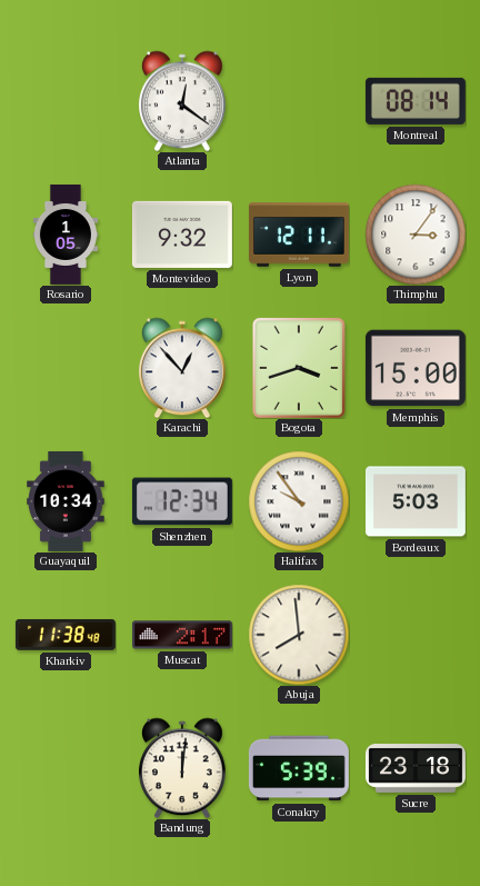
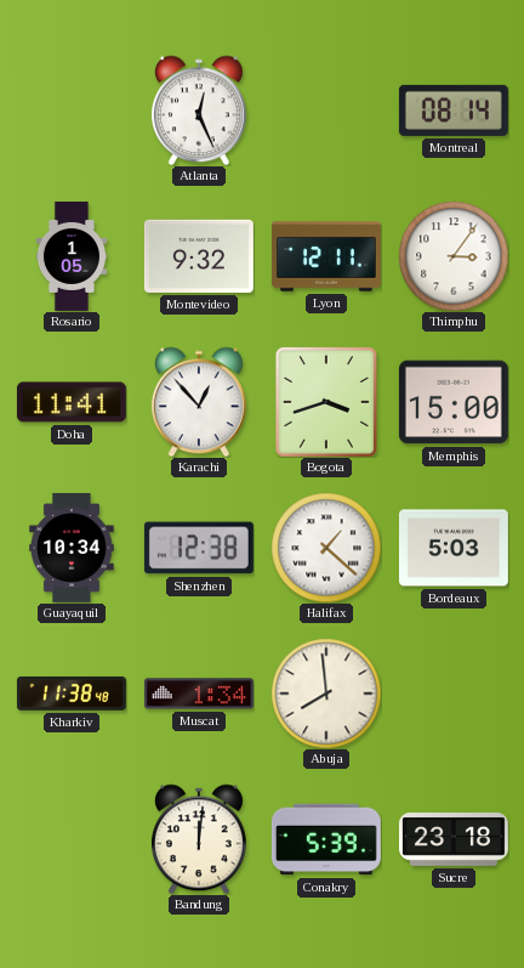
Atlanta: 12:21 -> 12:26 (199, 111)
Doha: none -> 11:41 (72, 402)
Shenzhen: 12:34 -> 12:38 (199, 548)
Halifax: 9:54 -> 1:22 (326, 548)
Muscat: 2:17 -> 1:34 (199, 694)
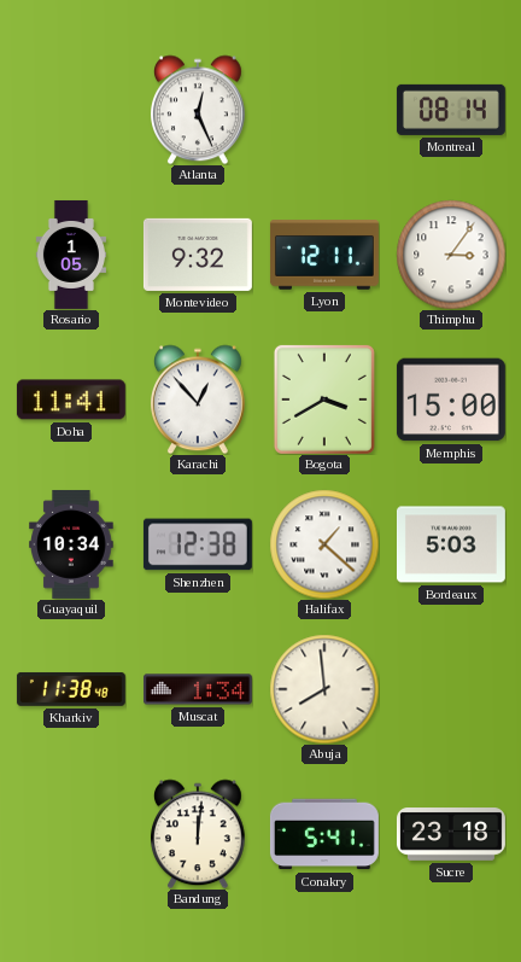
Bogota: 3:42 -> 3:40 (324, 400)
Conakry: 5:39 -> 5:41 (324, 834)
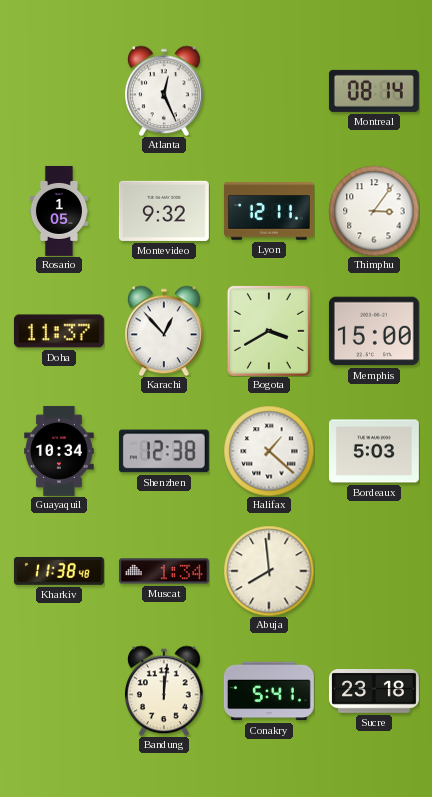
Doha: 11:41 -> 11:37 (59, 331)
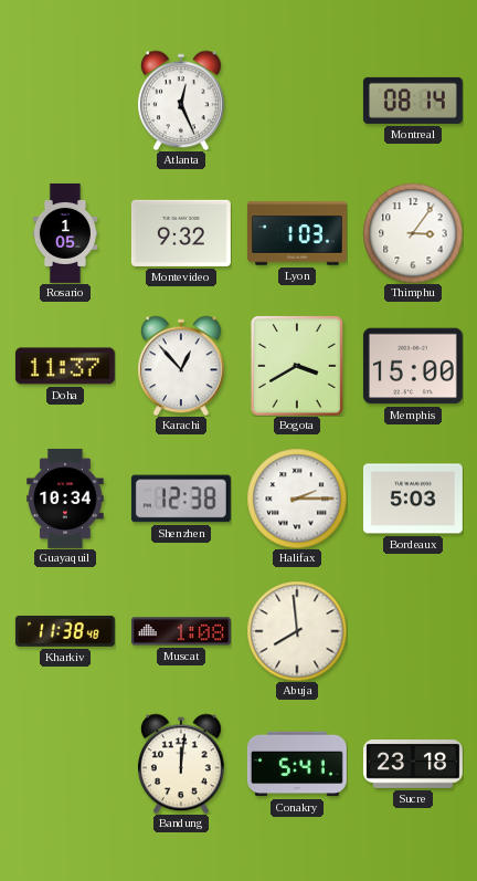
Lyon: 12:11 -> 1:03 (297, 233)
Halifax: 1:22 -> 2:15 (297, 499)
Muscat: 1:34 -> 1:08 (181, 631)
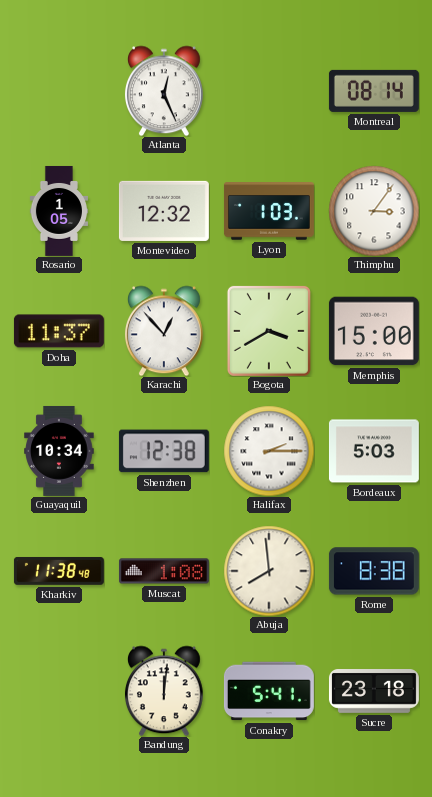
Montevideo: 9:32 -> 12:32 (164, 211)
Rome: none -> 8:38 (374, 571)
